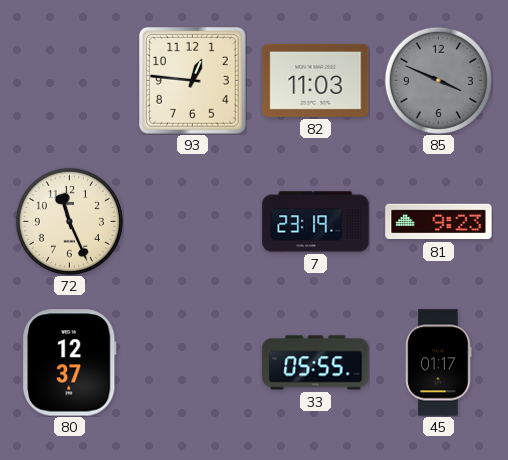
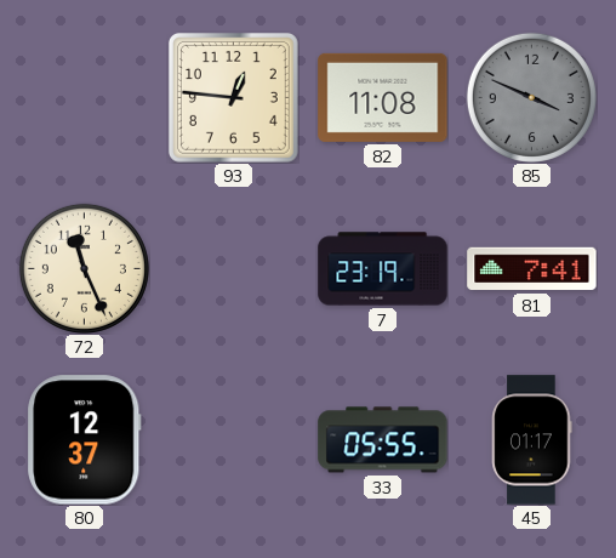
82: 11:03 -> 11:08 (383, 97)
81: 9:23 -> 7:41 (532, 269)
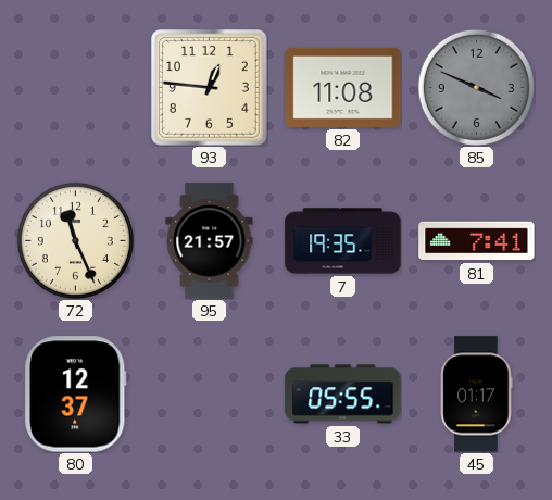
95: none -> 21:57 (210, 241)
7: 23:19 -> 19:35 (343, 241)
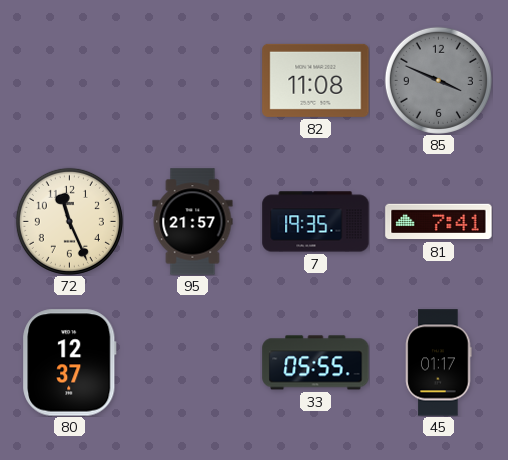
93: 12:46 -> none (209, 87)
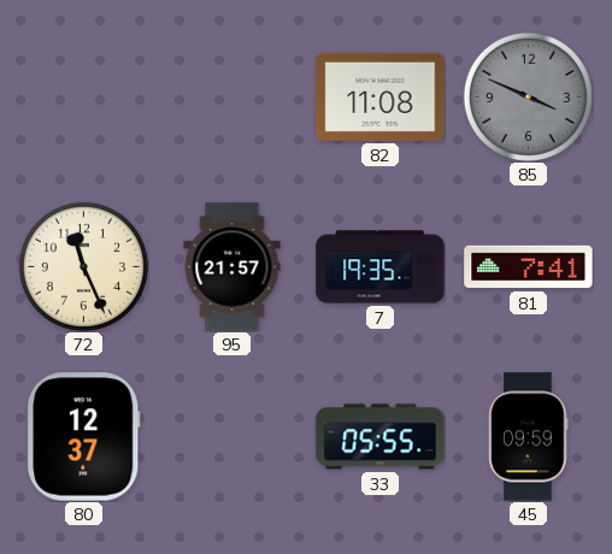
45: 01:17 -> 09:59 (529, 437)
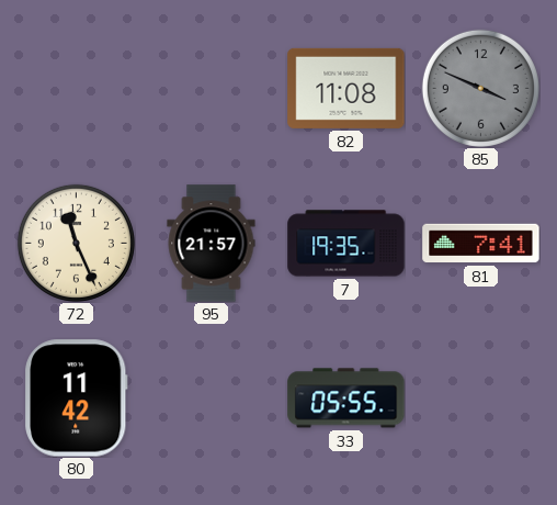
80: 12:37 -> 11:42 (77, 399)
45: 09:59 -> none (529, 437)
